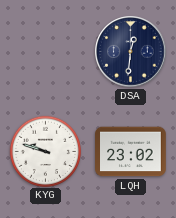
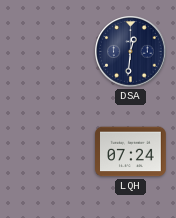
KYG: 9:48 -> none (45, 151)
LQH: 23:02 -> 07:24 (131, 152)
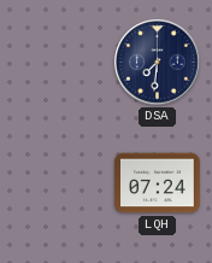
DSA: 12:31 -> 7:31 (158, 63)
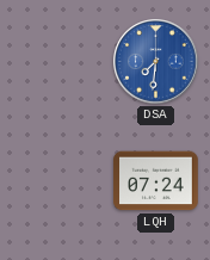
DSA dial: navy -> blue (156, 62)
